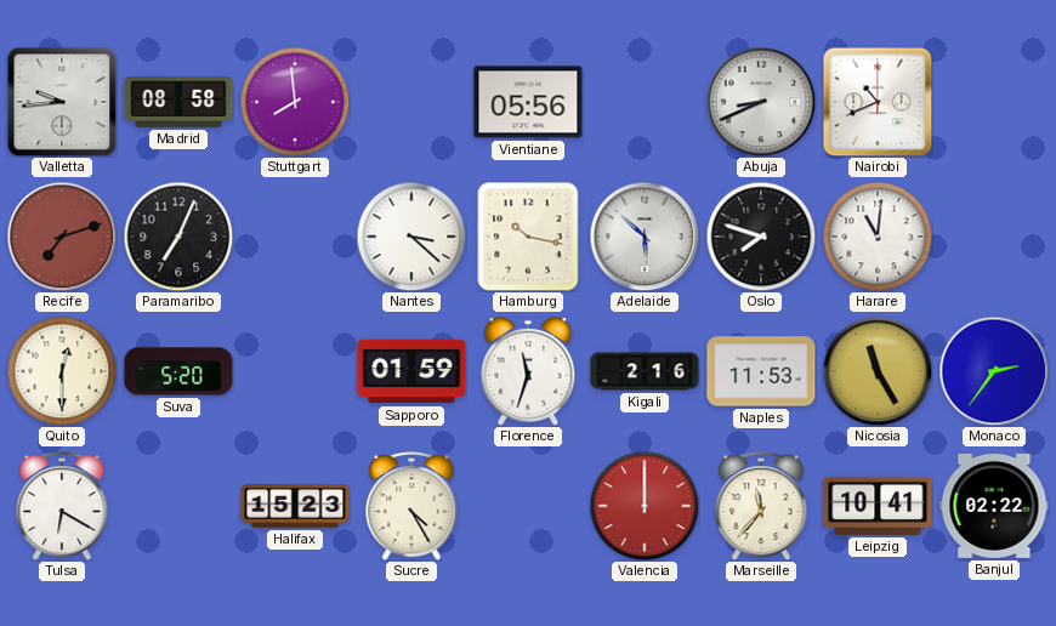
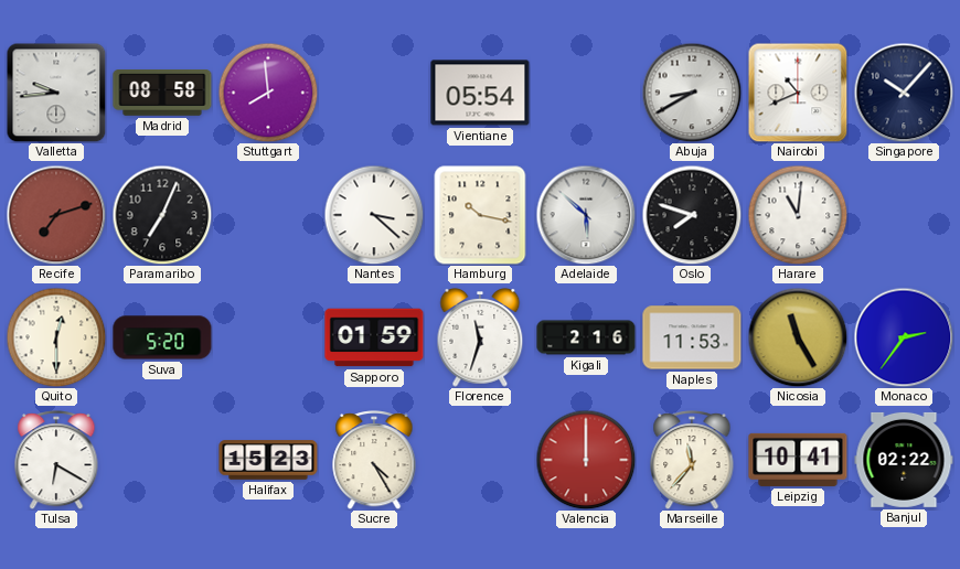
Vientiane: 05:56 -> 05:54 (480, 93)
Abuja: 8:41 -> 8:40 (692, 93)
Singapore: none -> 10:07 (904, 93)
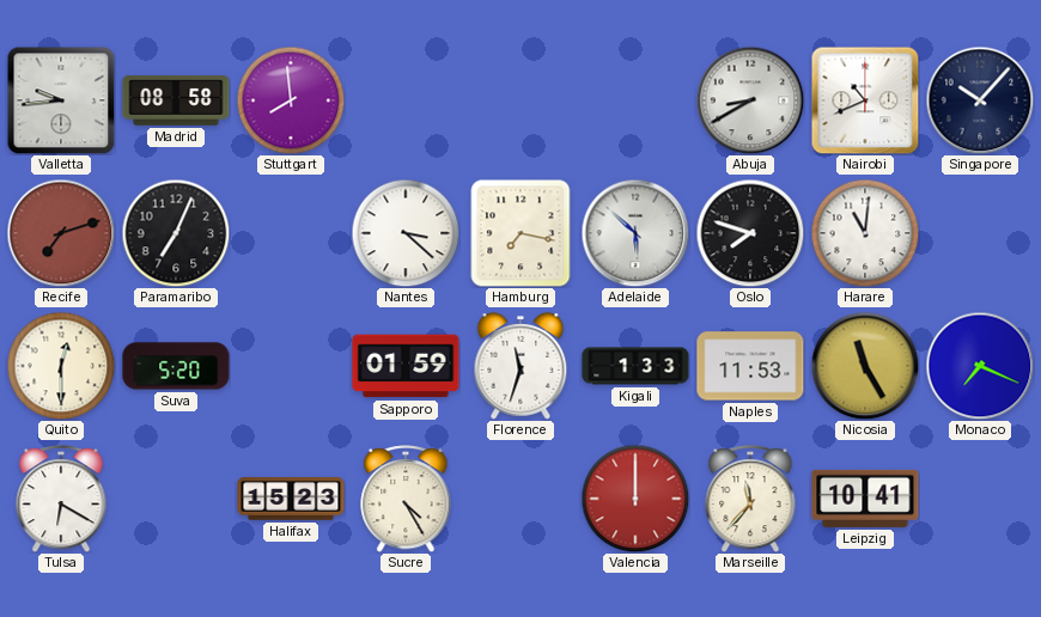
Vientiane: 05:54 -> none (480, 93)
Hamburg: 10:17 -> 7:17 (520, 233)
Kigali: 2:16 -> 1:33 (635, 366)
Monaco: 2:36 -> 7:19 (980, 366)
Banjul: 02:22 -> none (904, 460)
